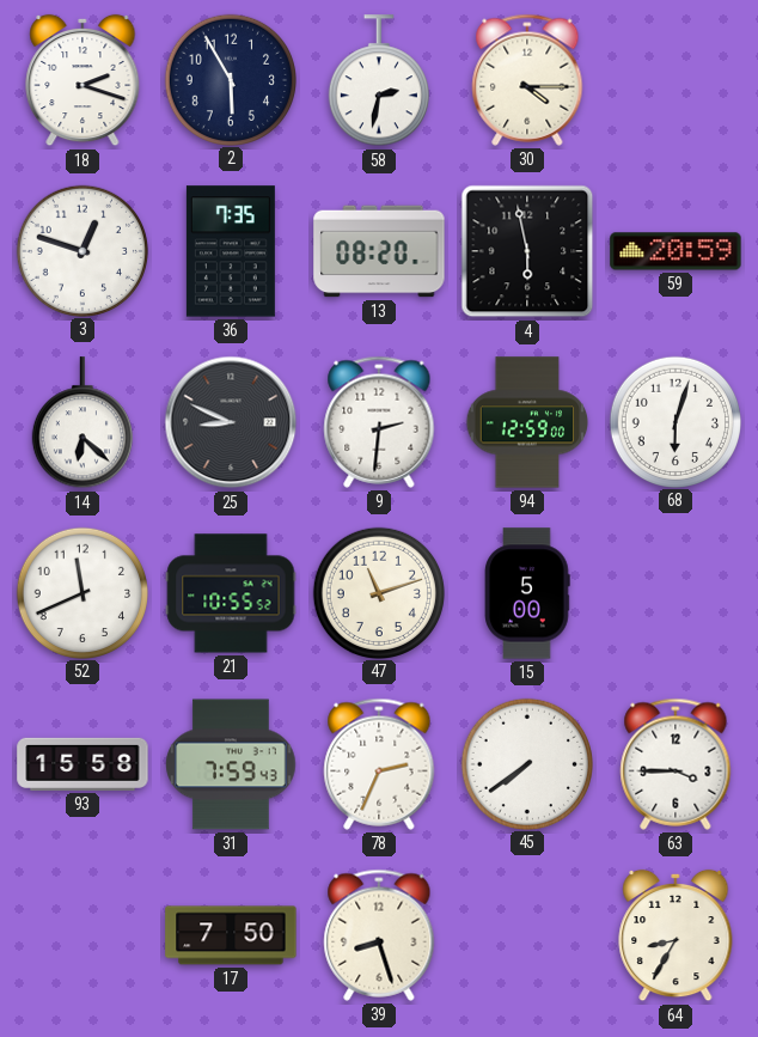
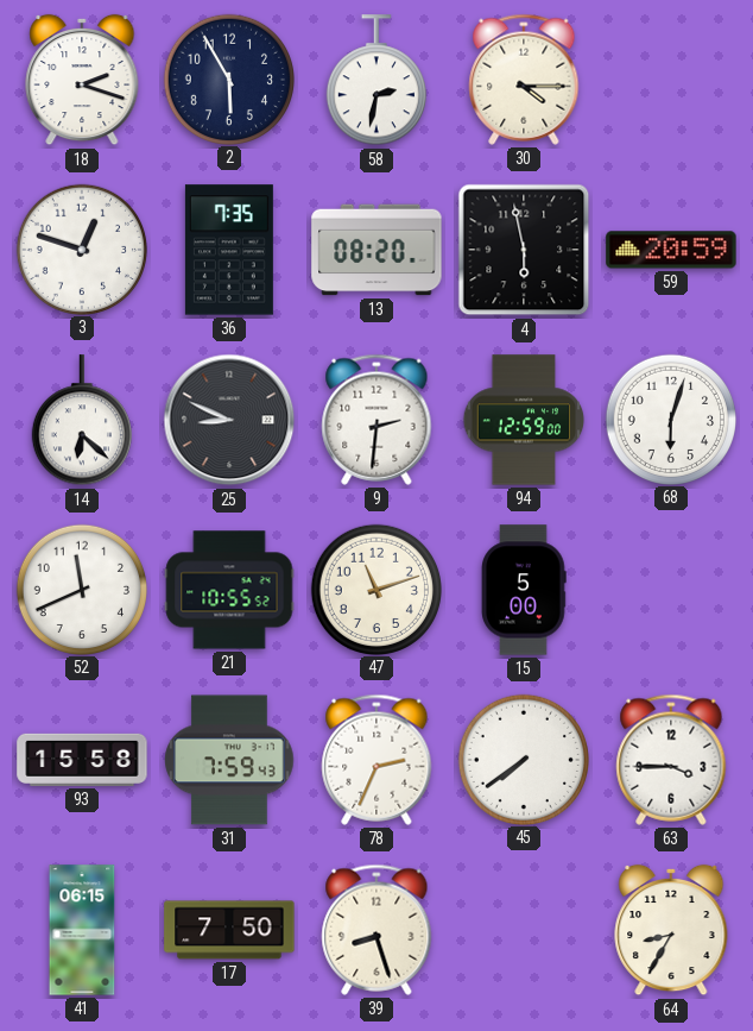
41: none -> 06:15 (82, 930)
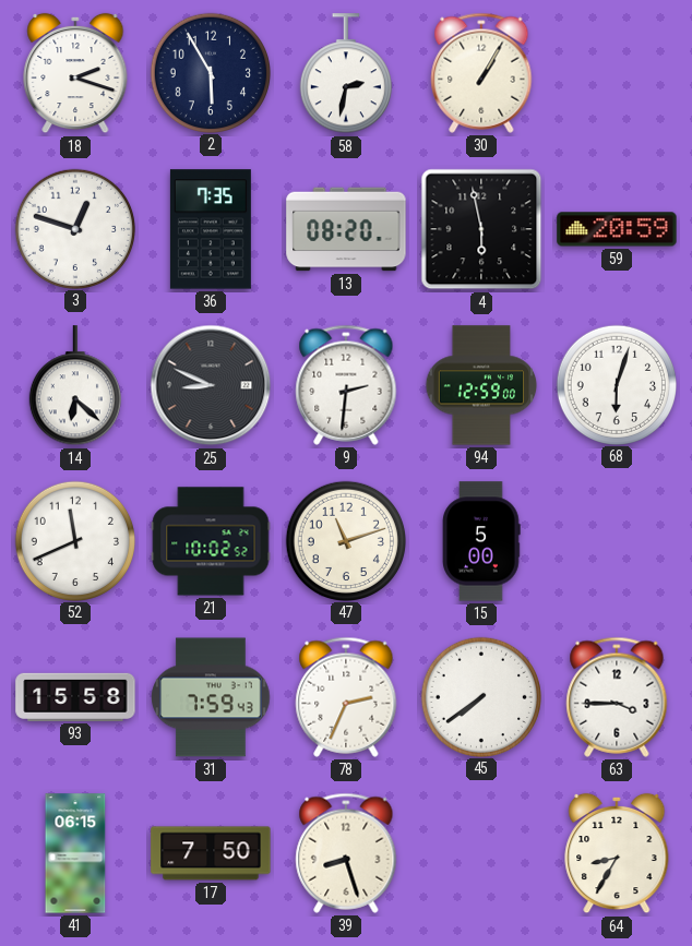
30: 4:15 -> 1:05 (481, 73)
21: 10:55 -> 10:02 (211, 541)
